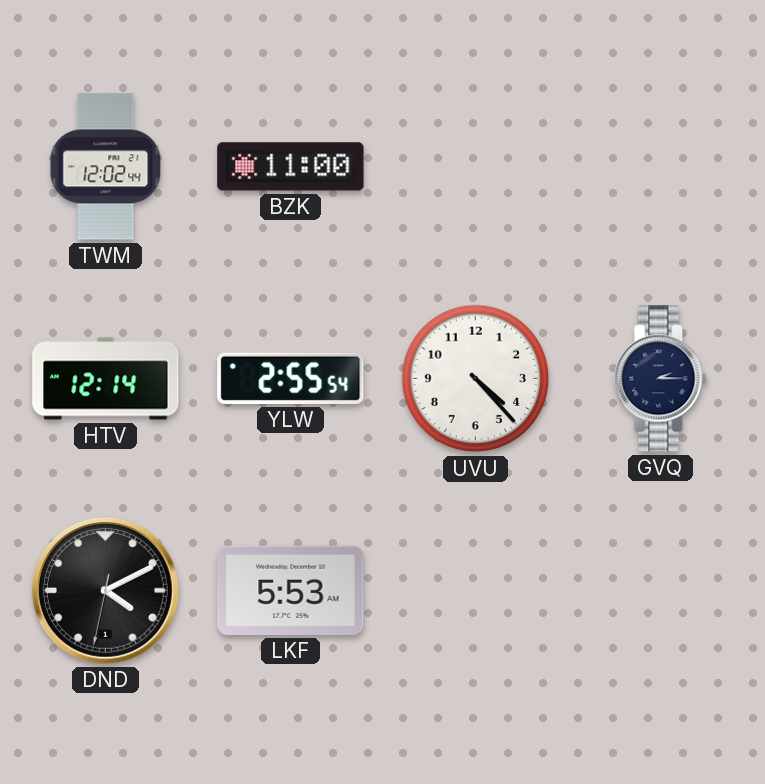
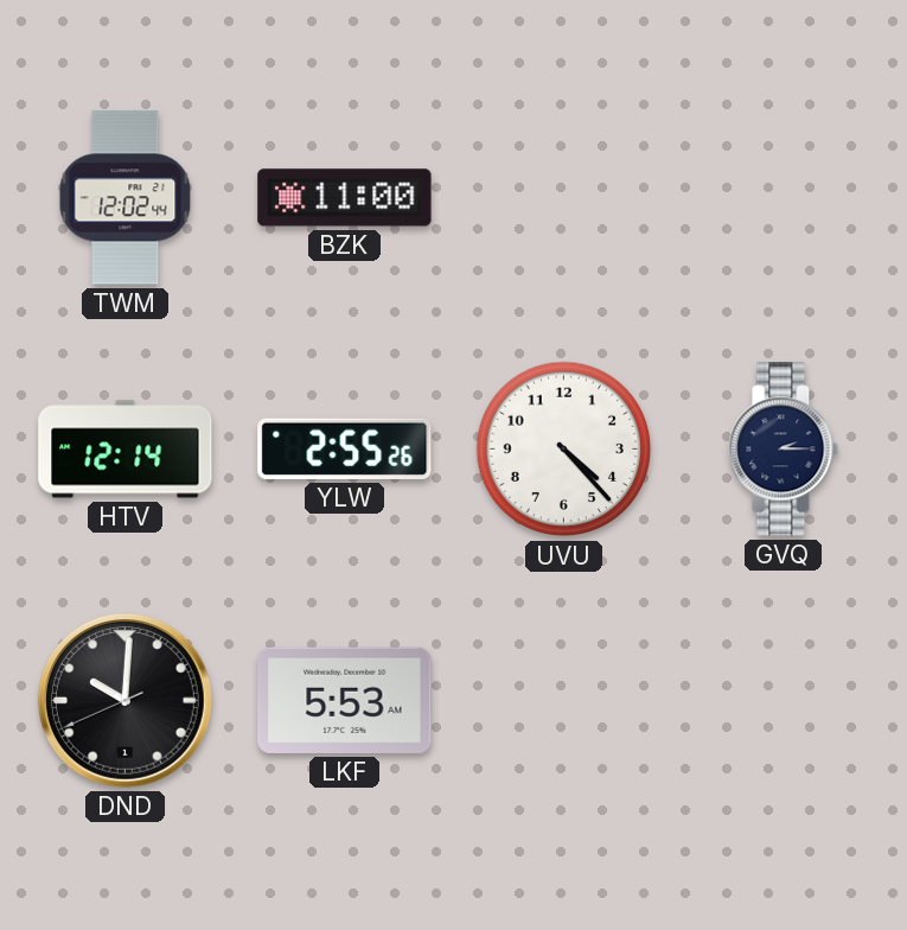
YLW: 2:55:54 -> 2:55:26 (345, 448)
DND: 4:10 -> 10:00 (126, 701)
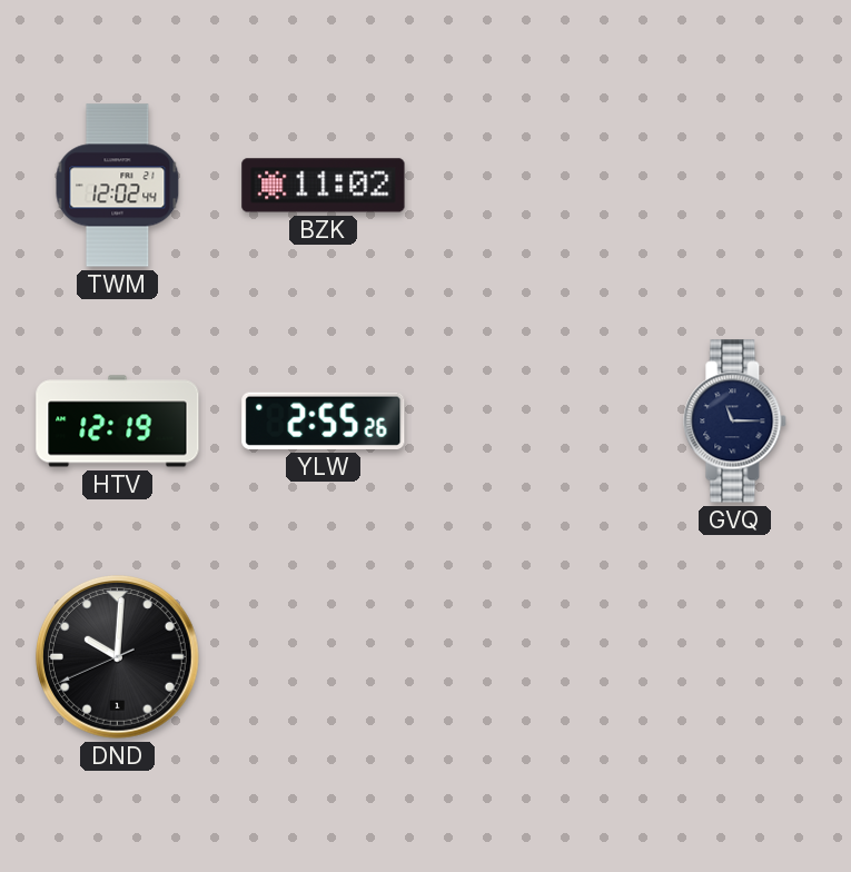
BZK: 11:00 -> 11:02 (324, 186)
HTV: 12:14 -> 12:19 (118, 422)
UVU: 4:23 -> none (564, 450)
GVQ: 2:15 -> 11:15 (735, 422)
LKF: 5:53 -> none (345, 700)
